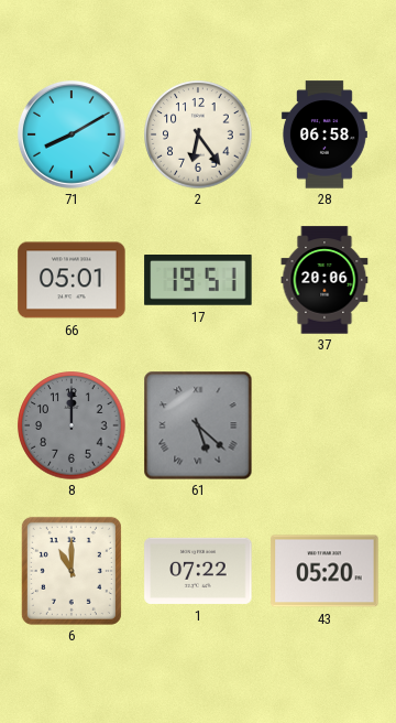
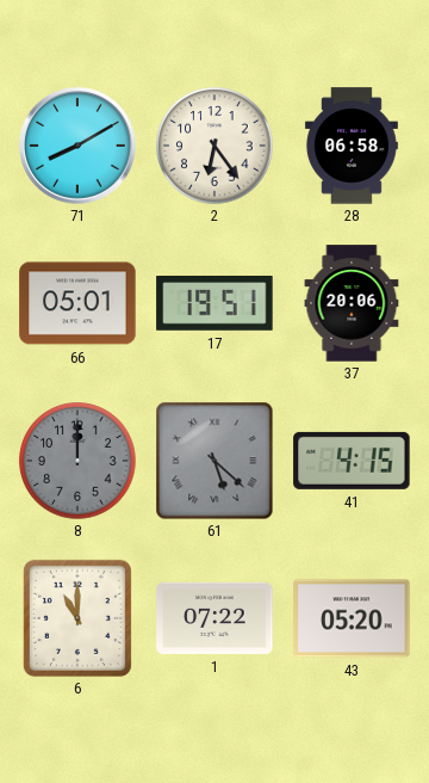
41: none -> 4:15 (352, 461)
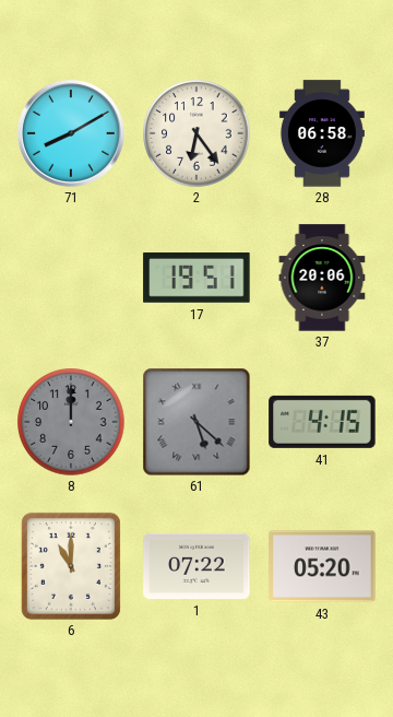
66: 05:01 -> none (77, 303)
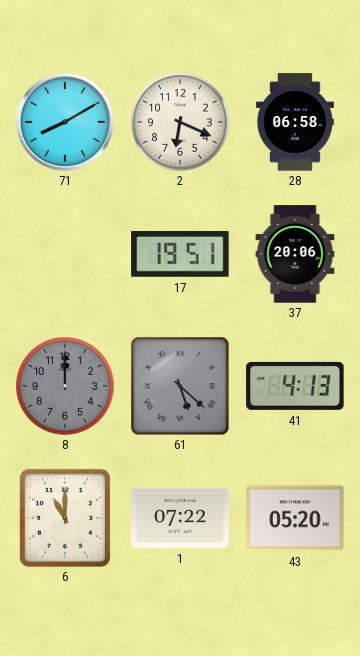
2: 6:24 -> 6:19 (180, 122)
41: 4:15 -> 4:13 (295, 386)
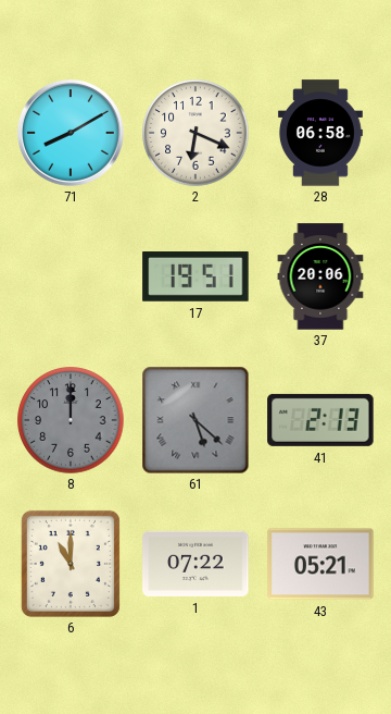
41: 4:13 -> 2:13 (320, 420)
43: 05:20 -> 05:21 (320, 564)
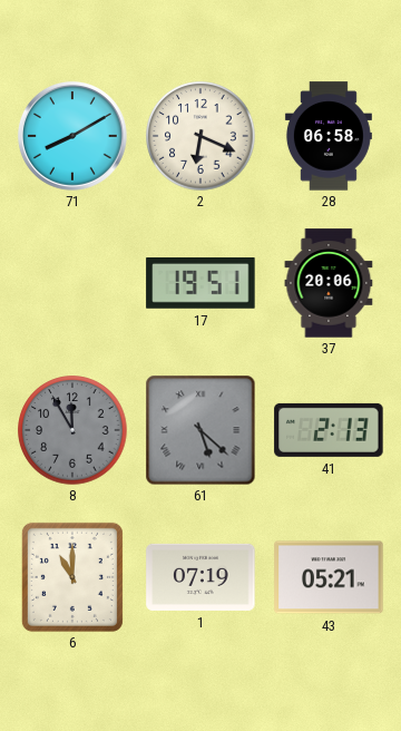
8: 12:00 -> 11:55 (72, 430)
1: 07:22 -> 07:19 (200, 577)
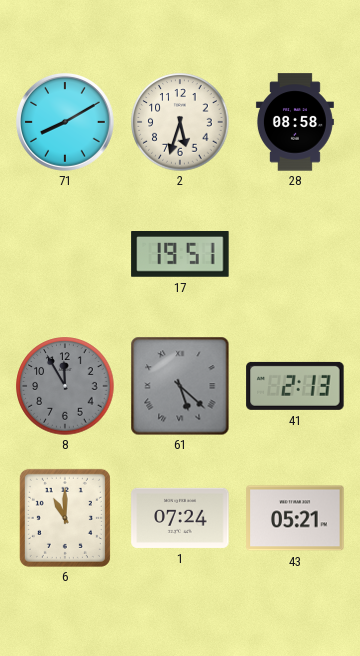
2: 6:19 -> 5:33 (180, 122)
28: 06:58 -> 08:58 (295, 122)
37: 20:06 -> none (329, 283)
1: 07:19 -> 07:24 (180, 518)
